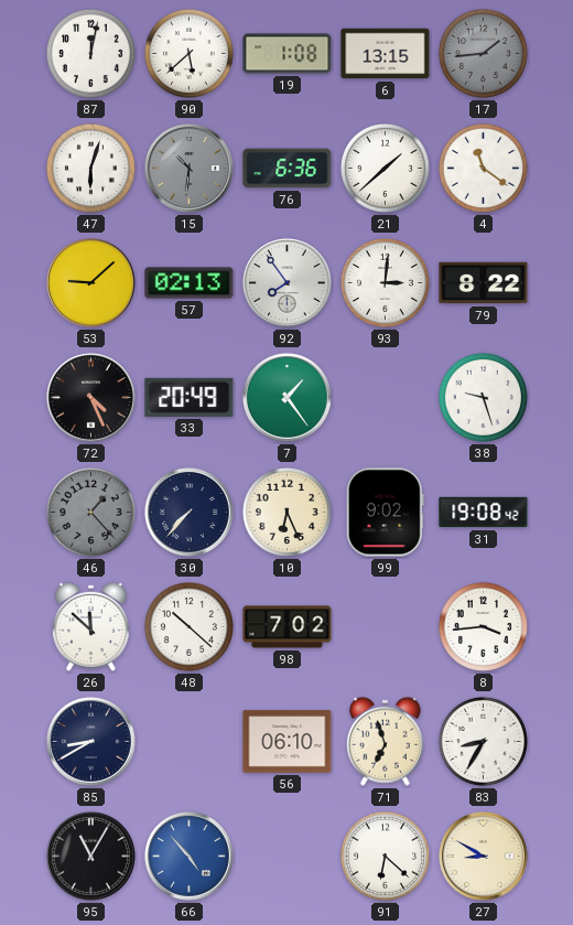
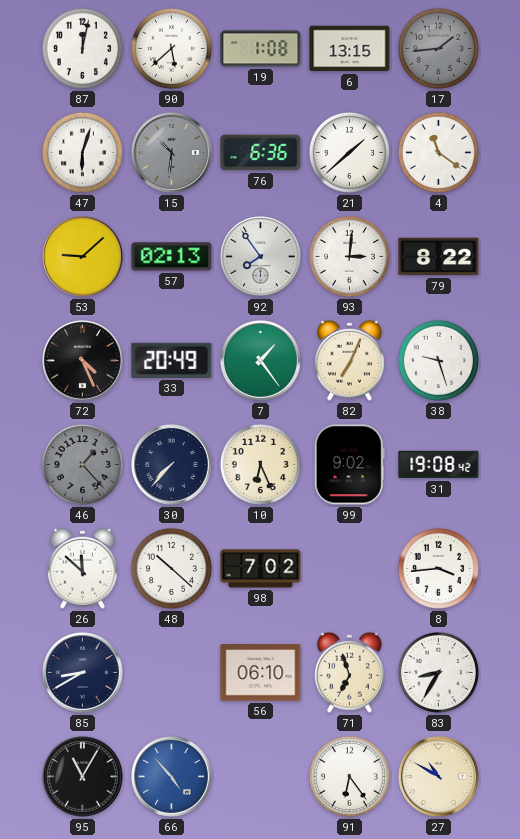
82: none -> 7:04 (349, 360)
91: 6:22 -> 6:24 (349, 776)
27: 8:50 -> 10:50 (439, 777)
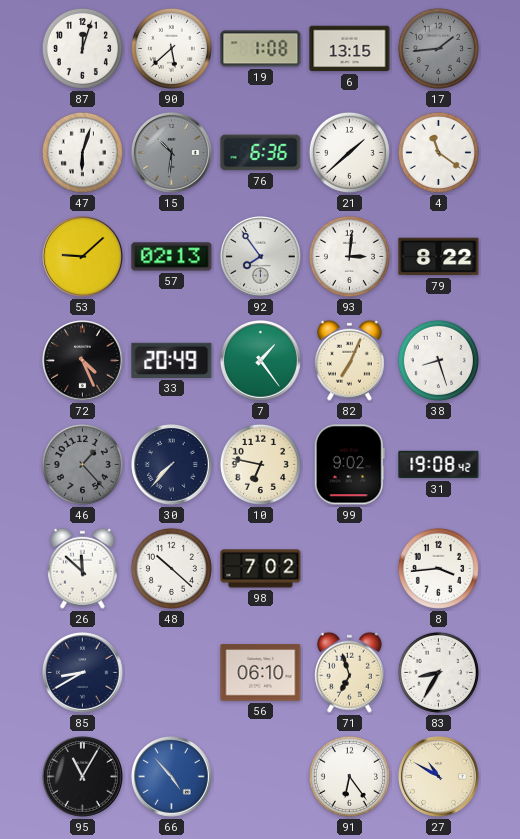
87: 12:02 -> 12:03 (82, 48)
38: 9:27 -> 8:27 (438, 360)
10: 6:26 -> 6:47 (260, 464)
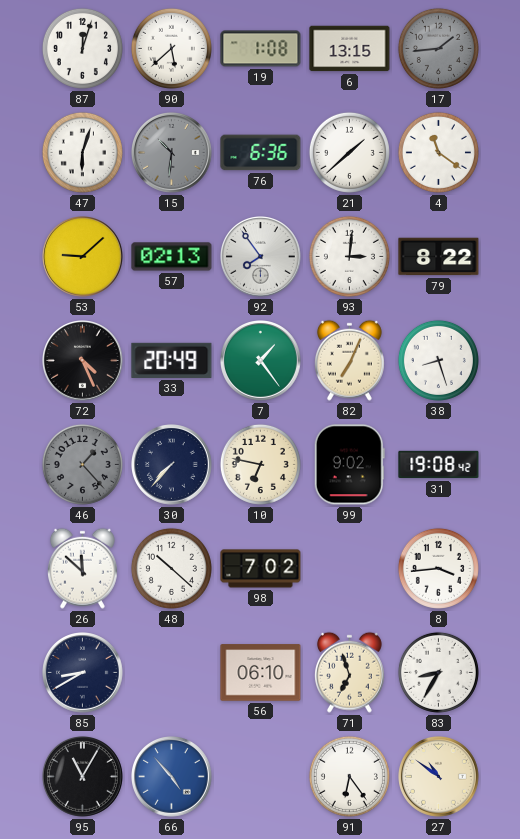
27: 10:50 -> 10:51 (439, 777)
